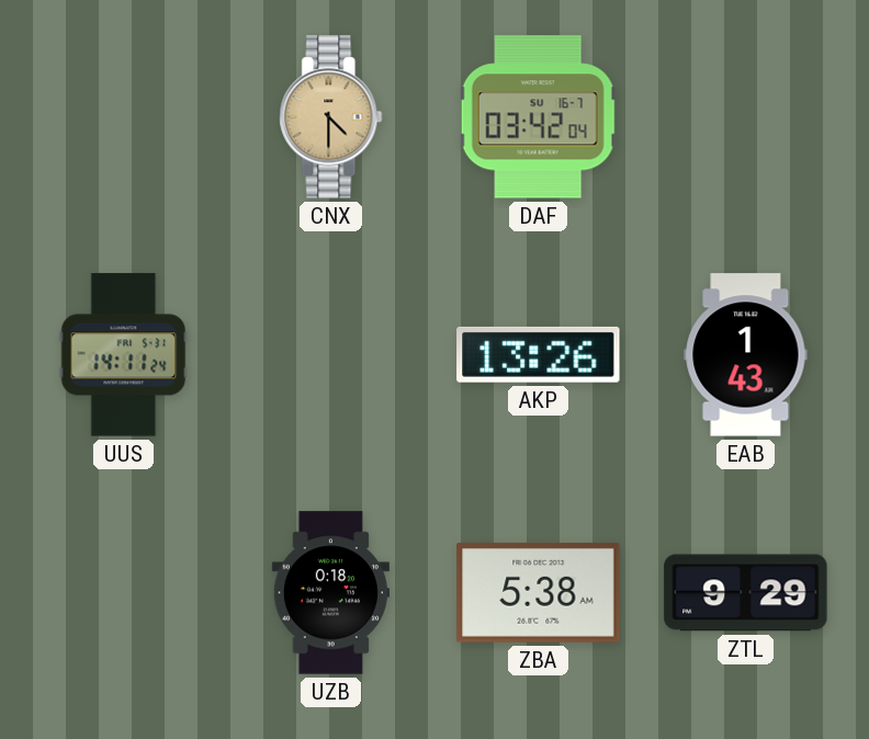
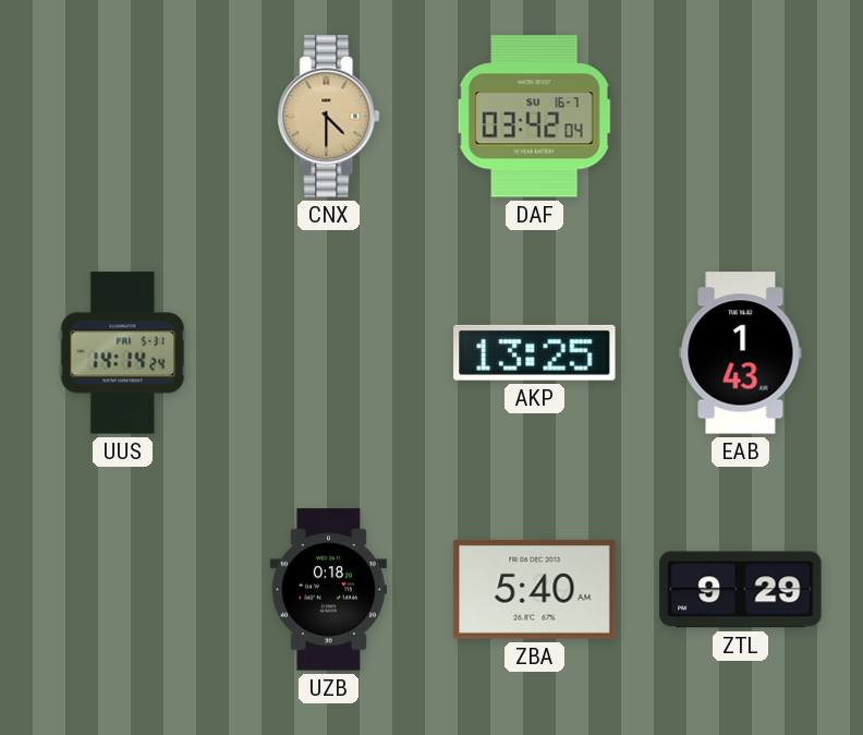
UUS: 14:11 -> 14:14 (123, 353)
AKP: 13:26 -> 13:25 (535, 352)
ZBA: 5:38 -> 5:40 (535, 589)
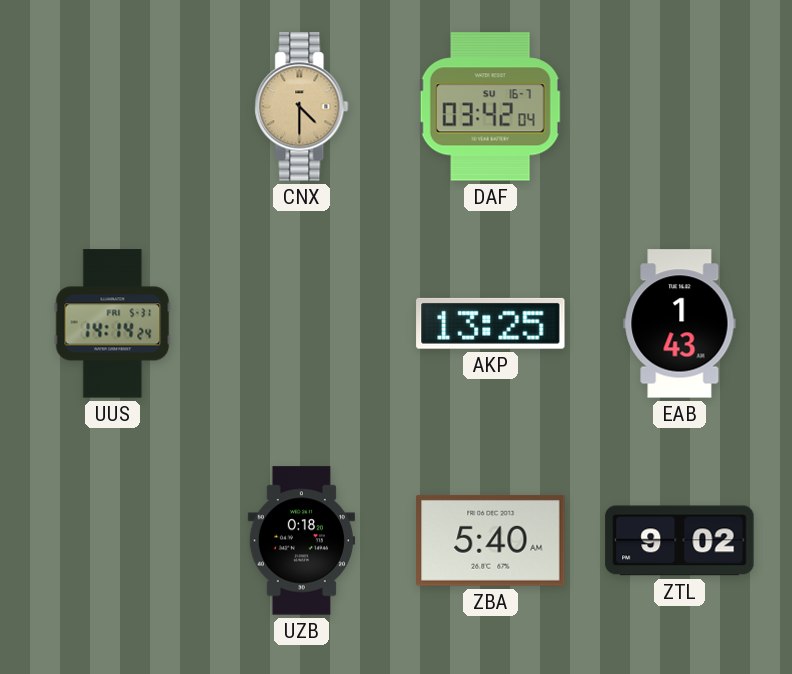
ZTL: 9:29 -> 9:02 (680, 541)
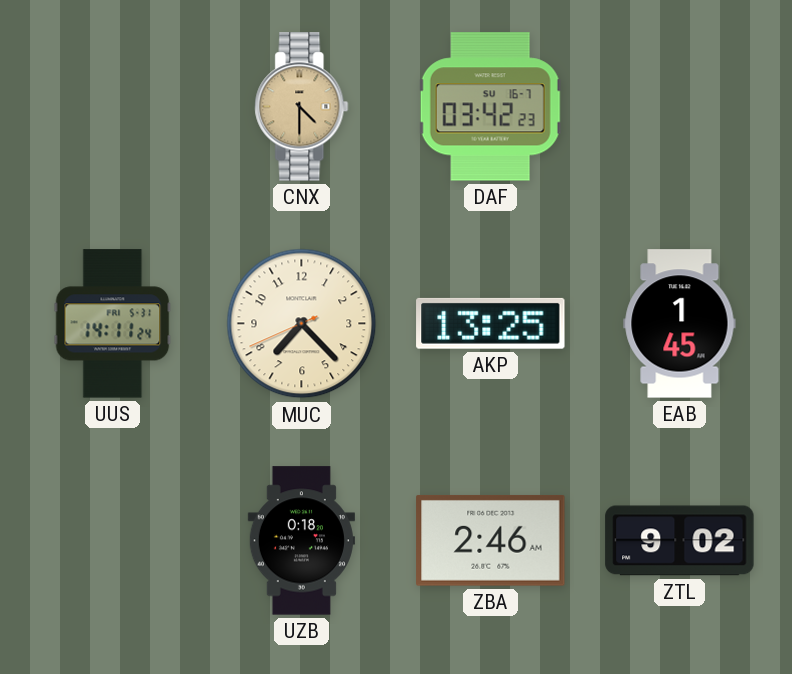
DAF: 03:42:04 -> 03:42:23 (490, 107)
UUS: 14:14 -> 14:11 (113, 324)
MUC: none -> 7:22 (302, 324)
EAB: 1:43 -> 1:45 (680, 324)
ZBA: 5:40 -> 2:46 (491, 540)
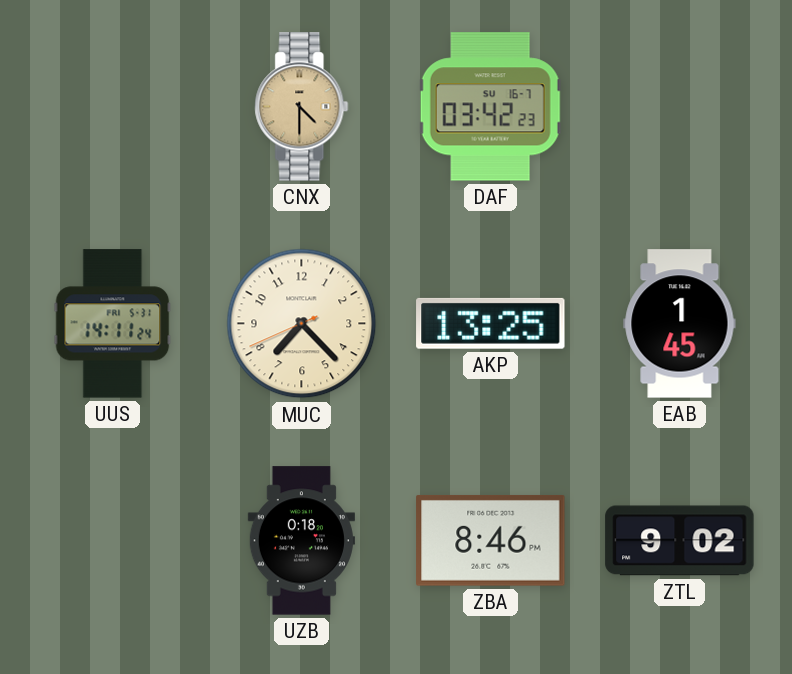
ZBA: 2:46 -> 8:46 (491, 540)
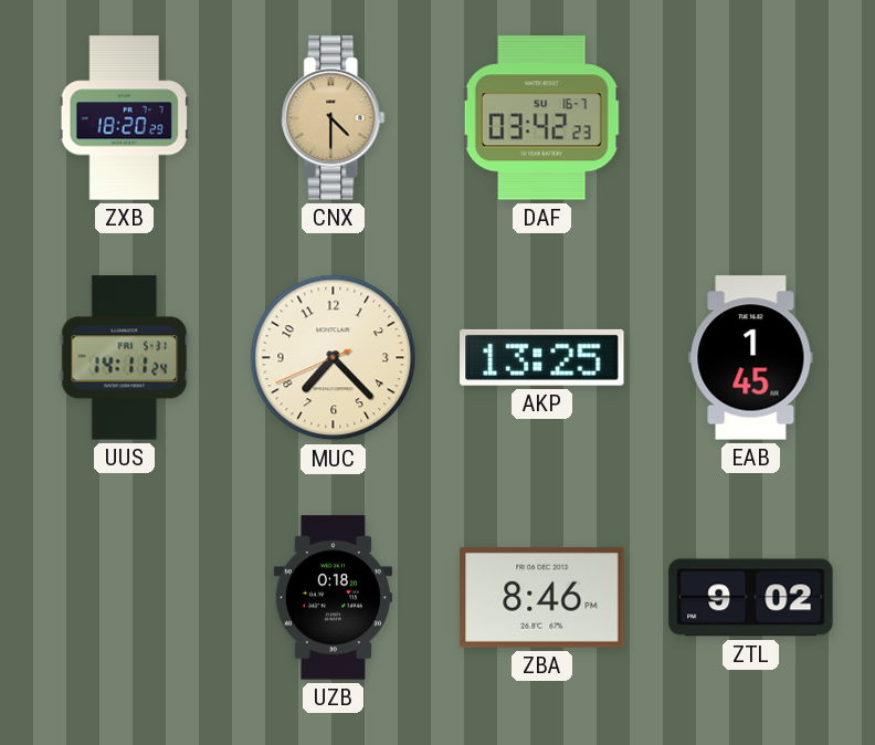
ZXB: none -> 18:20 (124, 118)
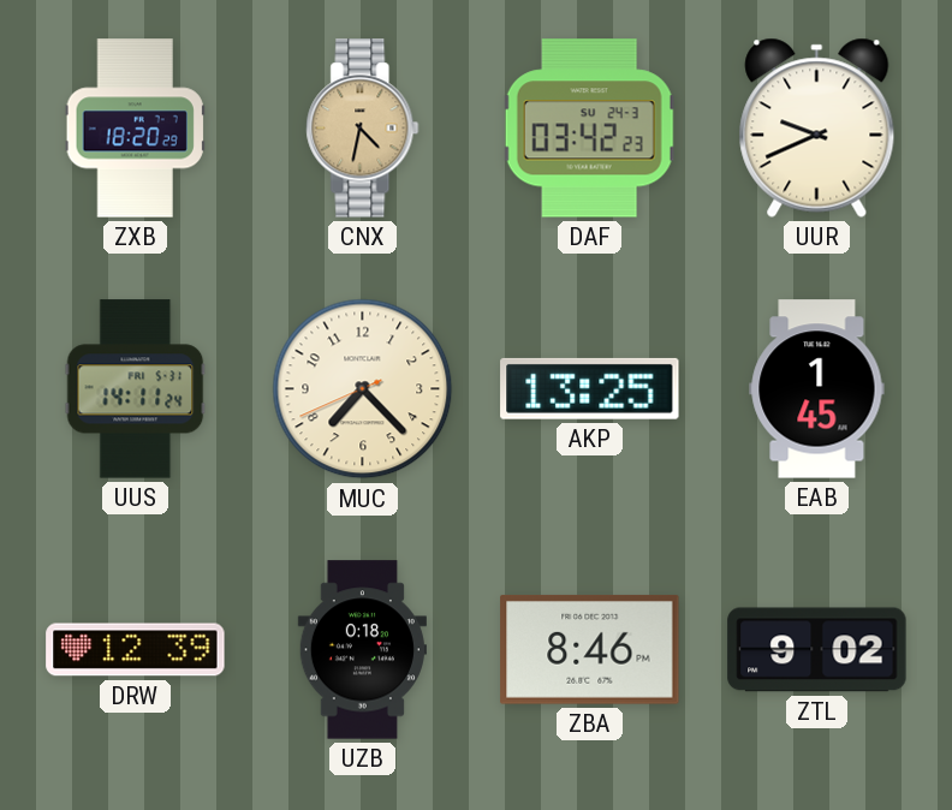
CNX: 4:30 -> 4:32 (363, 129)
DAF date: SU 16-7 -> SU 24-3 (589, 129)
UUR: none -> 9:41 (817, 127)
DRW: none -> 12:39 (136, 650)
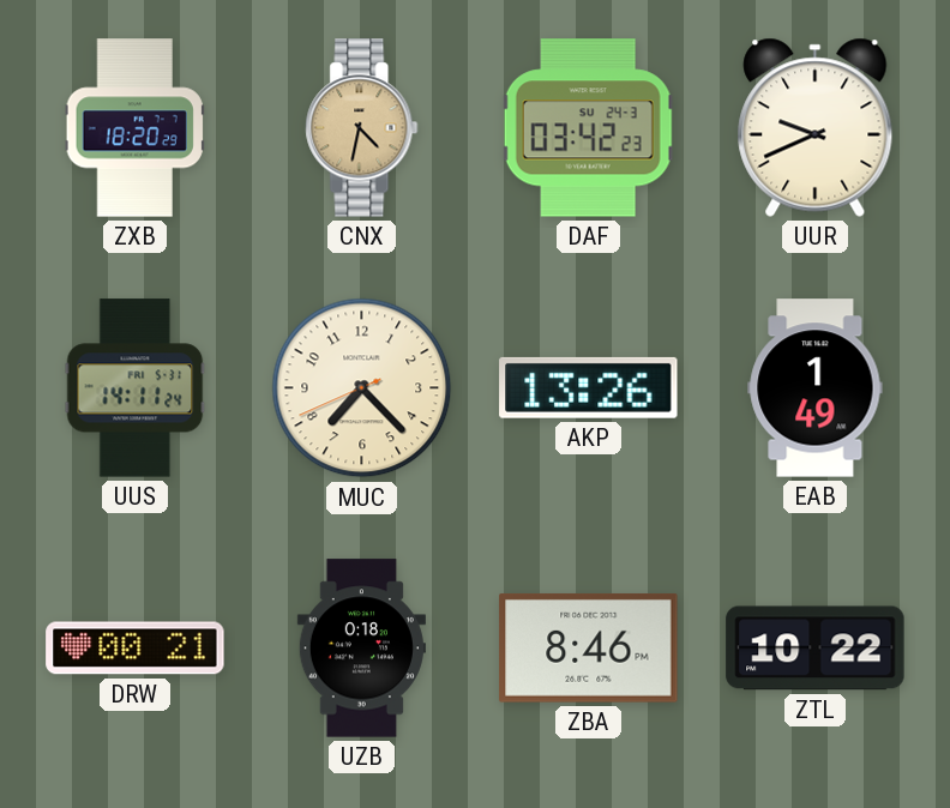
AKP: 13:25 -> 13:26 (589, 387)
EAB: 1:45 -> 1:49 (816, 388)
DRW: 12:39 -> 00:21 (136, 649)
ZTL: 9:02 -> 10:22 (816, 649)
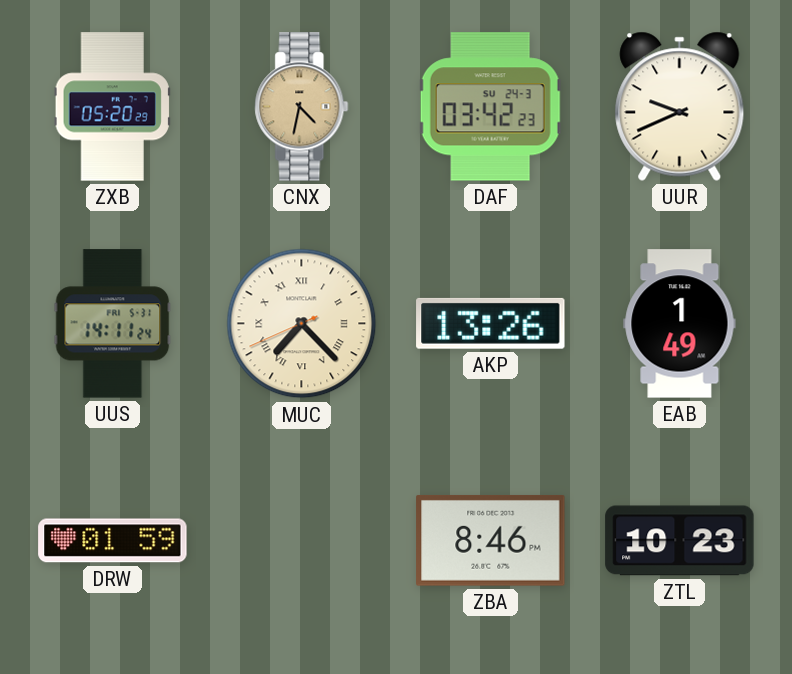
ZXB: 18:20 -> 05:20 (112, 107)
MUC numerals: Arabic -> Roman (302, 324)
DRW: 00:21 -> 01:59 (113, 541)
UZB: 0:18 -> none (361, 649)
ZTL: 10:22 -> 10:23 (680, 541)
